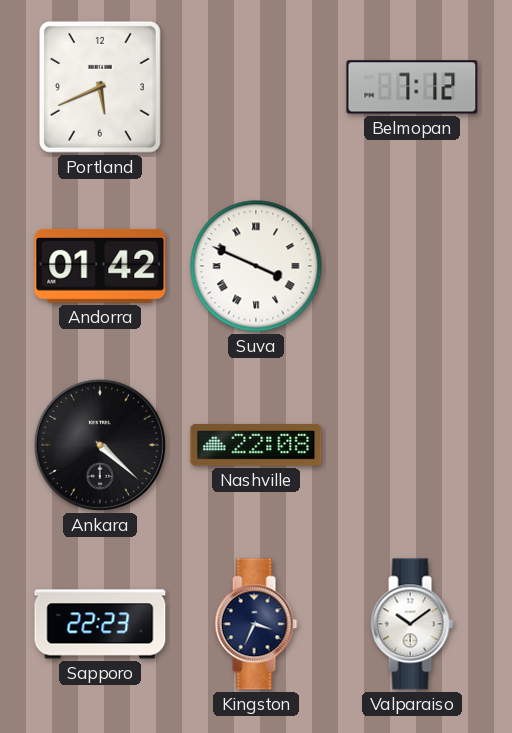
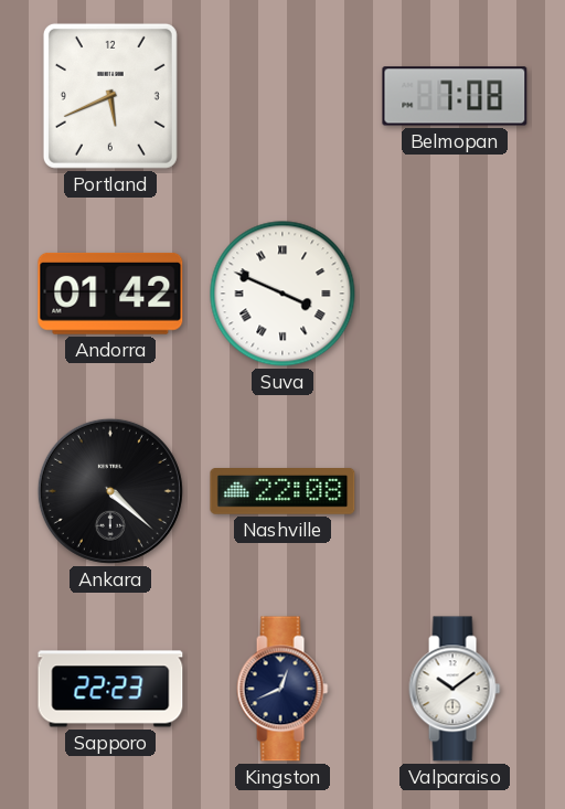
Belmopan: 7:12 -> 7:08 (455, 96)
Kingston: 3:34 -> 12:41 (282, 689)
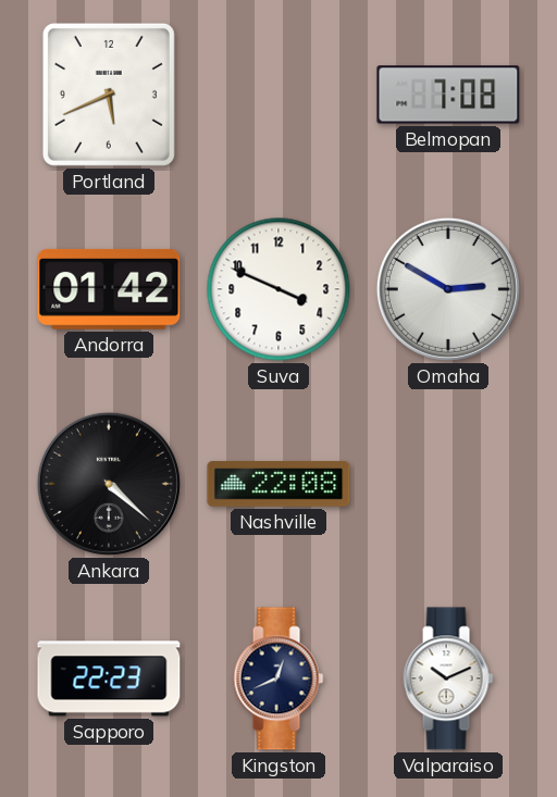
Suva numerals: Roman -> Arabic (278, 289)
Omaha: none -> 2:50 (448, 289)
Valparaiso: 10:09 -> 10:11 (448, 678)
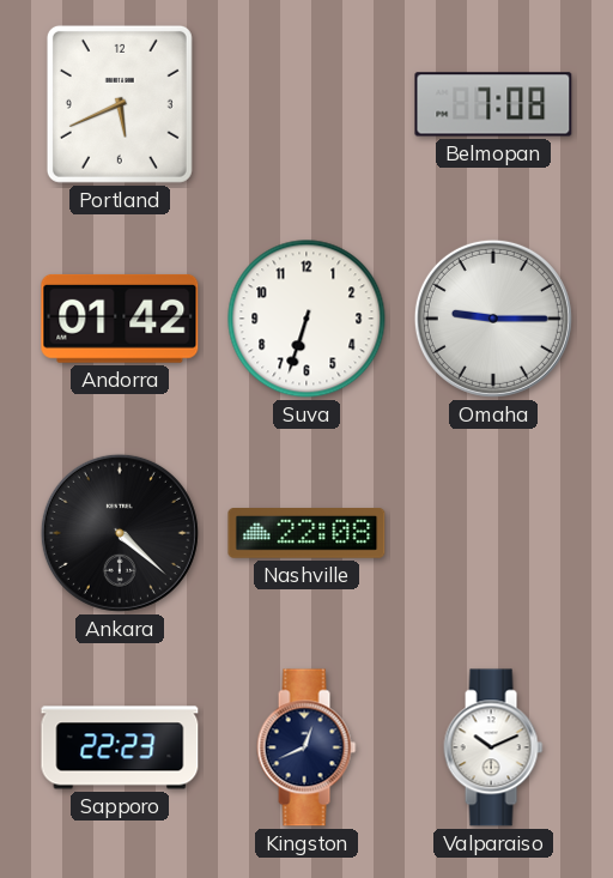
Suva: 3:49 -> 6:33 (306, 319)
Omaha: 2:50 -> 9:15 (493, 319)
